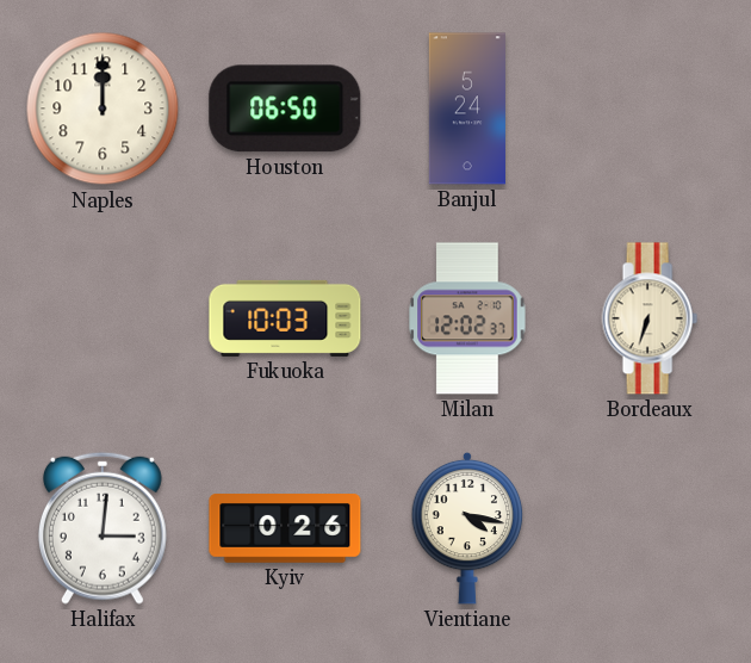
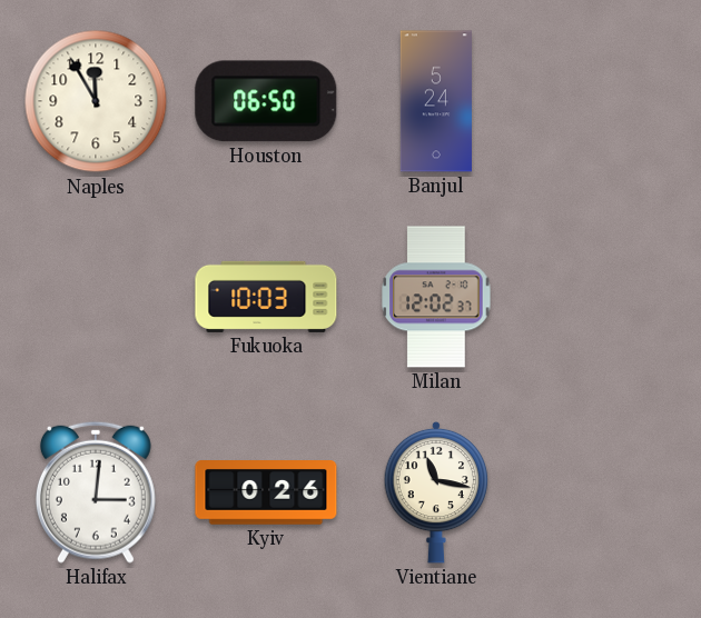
Naples: 12:00 -> 11:55 (96, 101)
Bordeaux: 6:33 -> none (650, 318)
Vientiane: 4:17 -> 11:17 (436, 492)
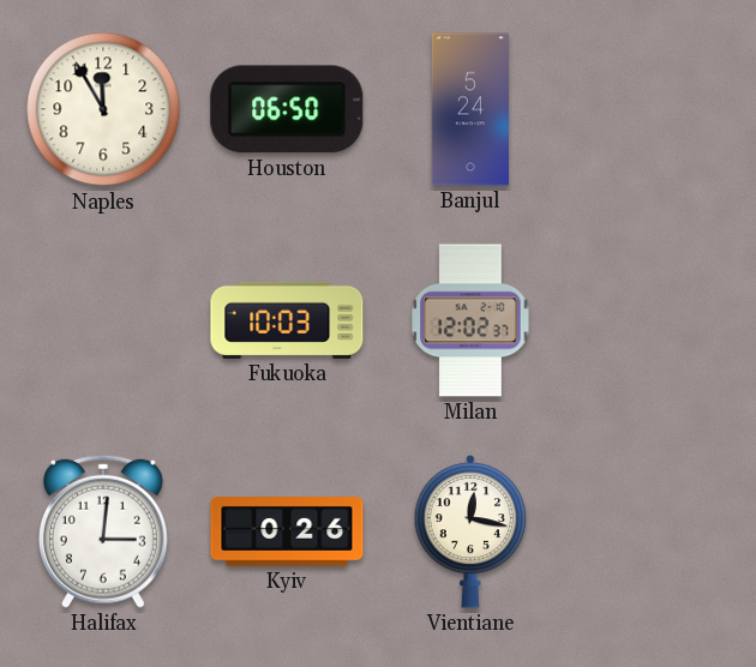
Vientiane: 11:17 -> 12:17 (470, 531)
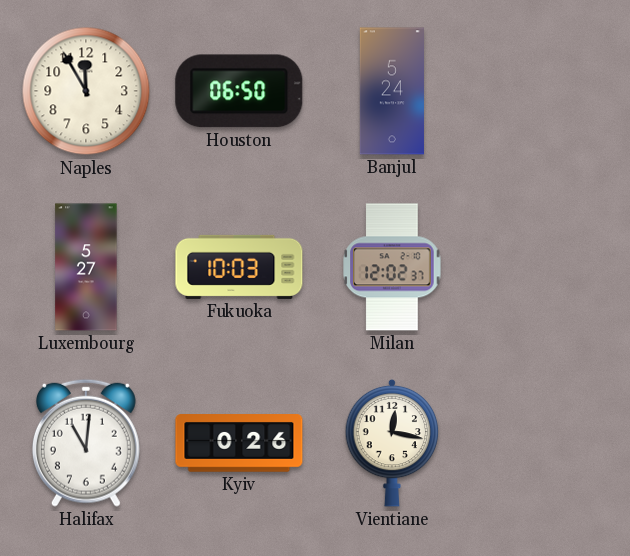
Luxembourg: none -> 5:27 (86, 267)
Halifax: 3:01 -> 11:01 (86, 443)
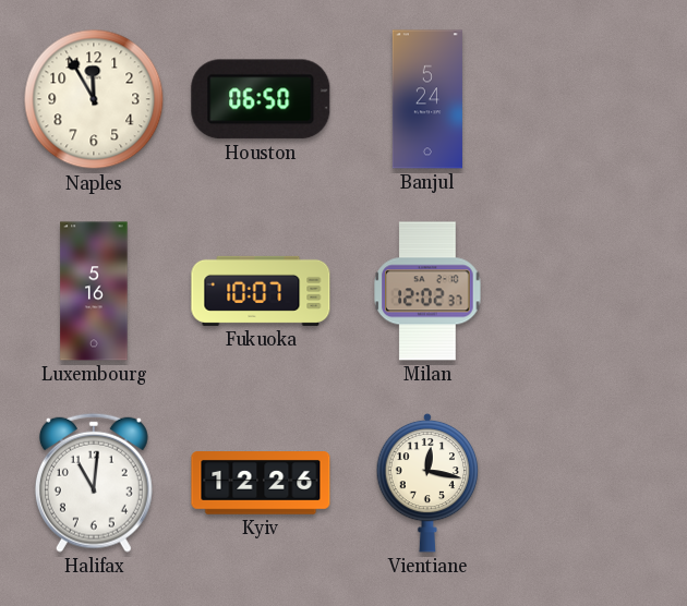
Luxembourg: 5:27 -> 5:16 (94, 291)
Fukuoka: 10:03 -> 10:07 (261, 291)
Kyiv: 0:26 -> 12:26 (261, 483)
